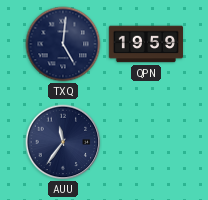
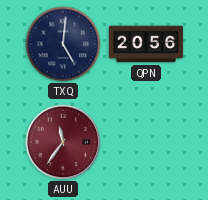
QPN: 19:59 -> 20:56 (146, 44)
AUU dial: navy -> burgundy (63, 142)
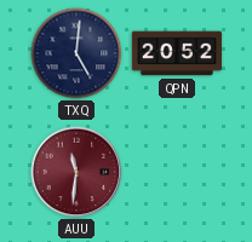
QPN: 20:56 -> 20:52 (177, 53)
AUU: 11:36 -> 11:31 (76, 172)
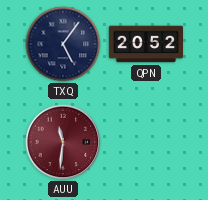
TXQ: 5:01 -> 5:06 (63, 44)
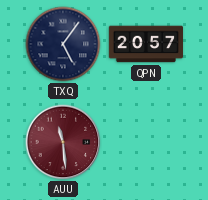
QPN: 20:52 -> 20:57 (146, 44)
AUU: 11:31 -> 11:29 (63, 142)
